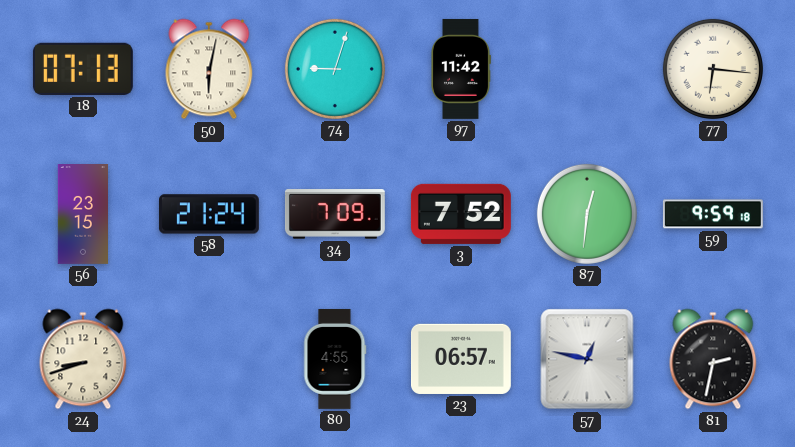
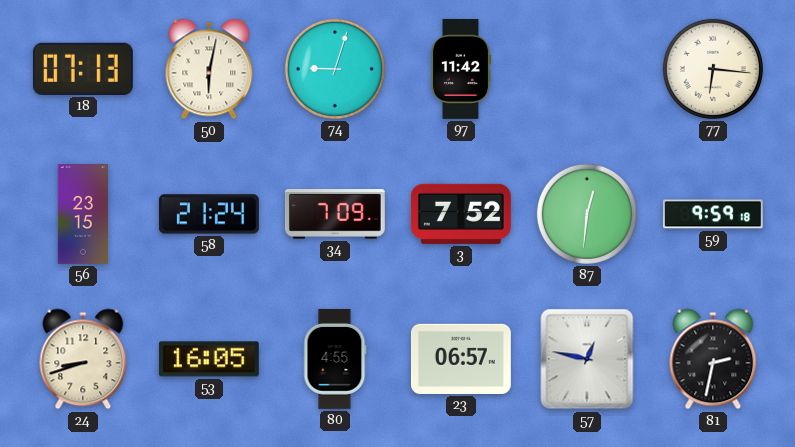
53: none -> 16:05 (209, 359)
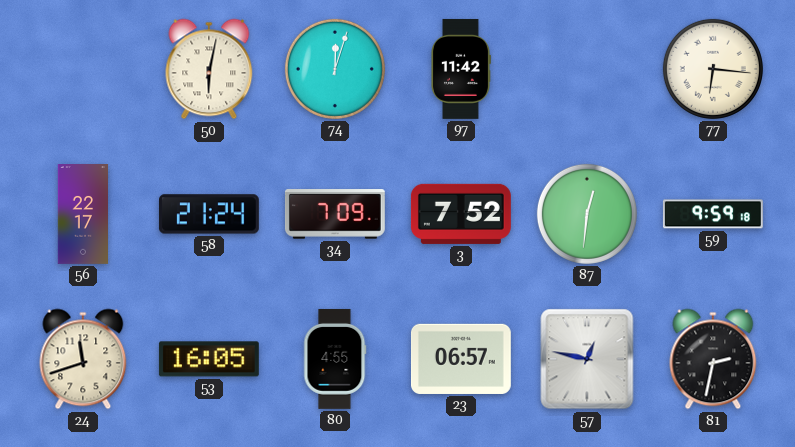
18: 07:13 -> none (83, 69)
74: 9:03 -> 12:03 (335, 69)
56: 23:15 -> 22:17 (82, 215)
24: 8:42 -> 11:42 (83, 359)
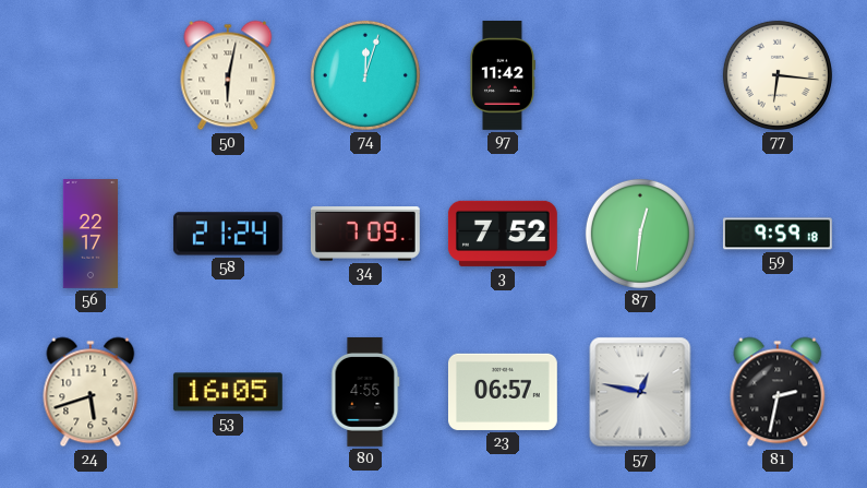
24: 11:42 -> 5:42 (91, 392)
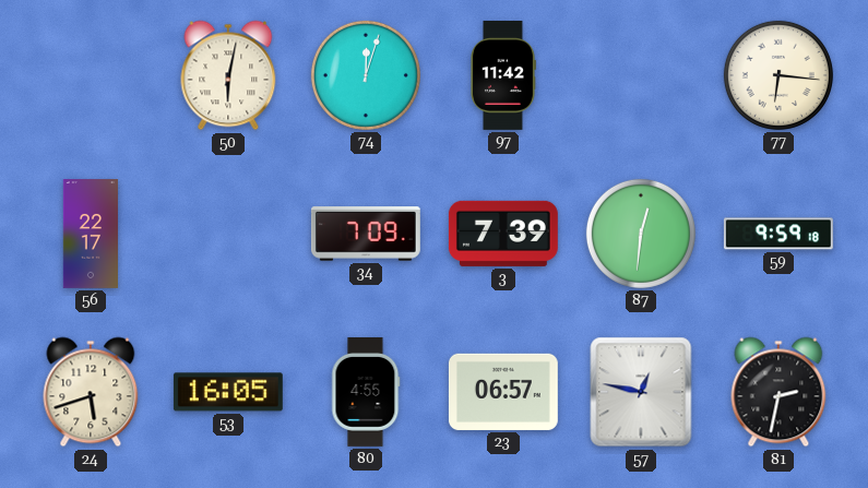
58: 21:24 -> none (228, 234)
3: 7:52 -> 7:39 (503, 234)
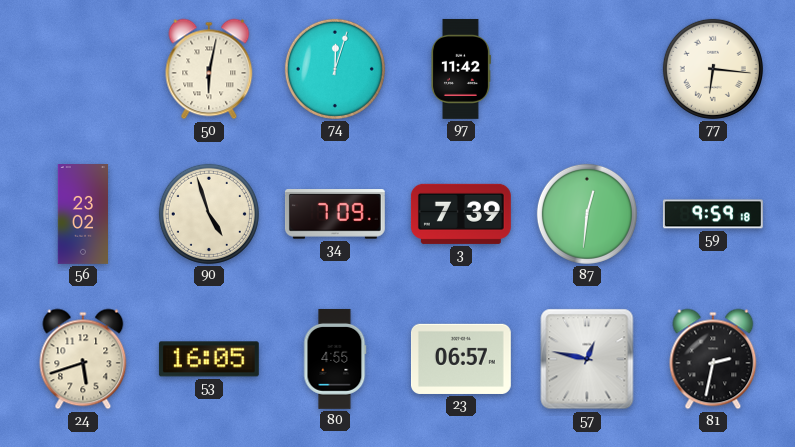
56: 22:17 -> 23:02 (82, 215)
90: none -> 4:57 (209, 214)
